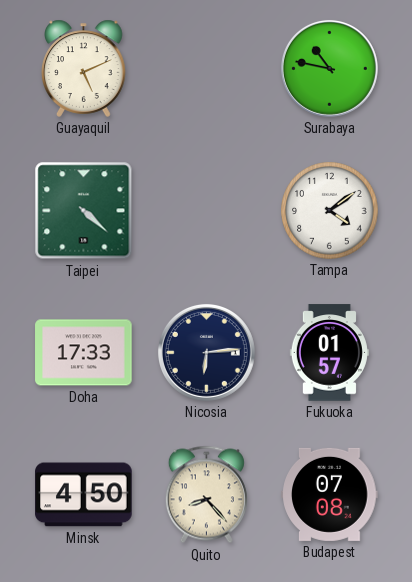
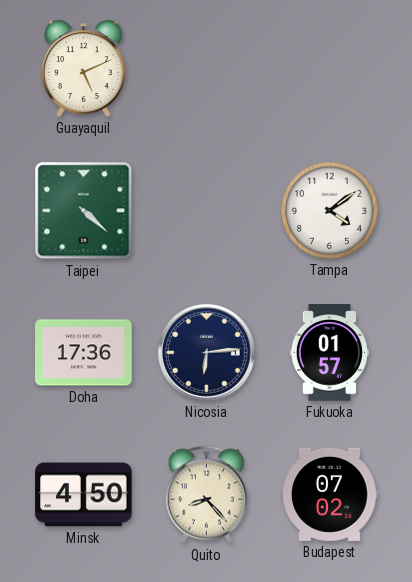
Surabaya: 10:47 -> none (329, 68)
Doha: 17:33 -> 17:36 (84, 353)
Budapest: 07:08 -> 07:02 (330, 494)
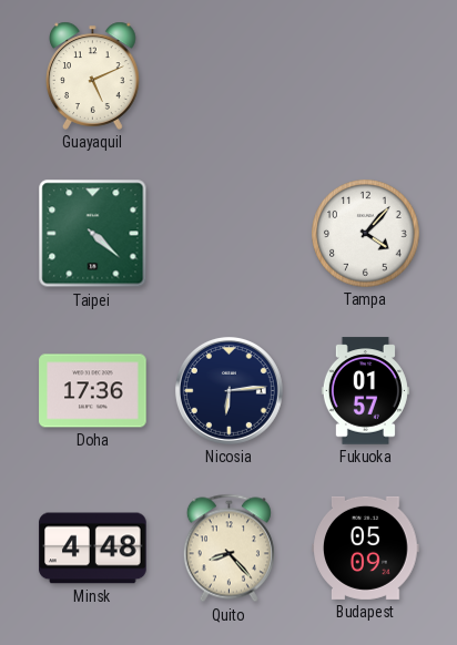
Tampa: 4:09 -> 4:07 (366, 234)
Minsk: 4:50 -> 4:48 (93, 549)
Budapest: 07:02 -> 05:09 (366, 547)
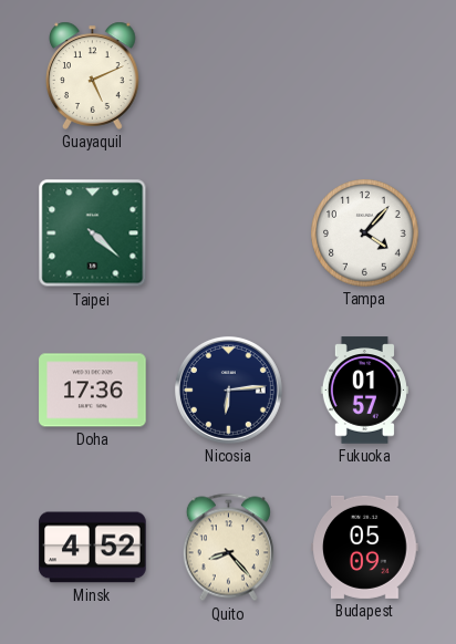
Minsk: 4:48 -> 4:52 (93, 548)
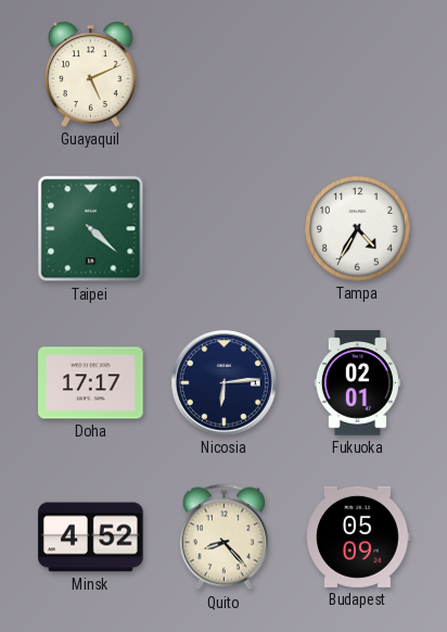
Tampa: 4:07 -> 4:35 (358, 229)
Doha: 17:36 -> 17:17 (91, 383)
Fukuoka: 01:57 -> 02:01 (357, 383)
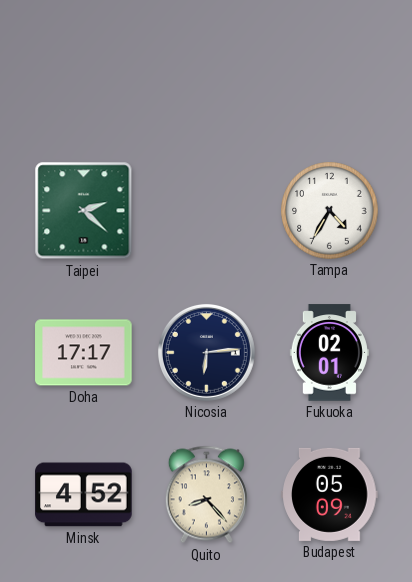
Guayaquil: 5:11 -> none (91, 74)
Taipei: 4:22 -> 2:22 (84, 211)
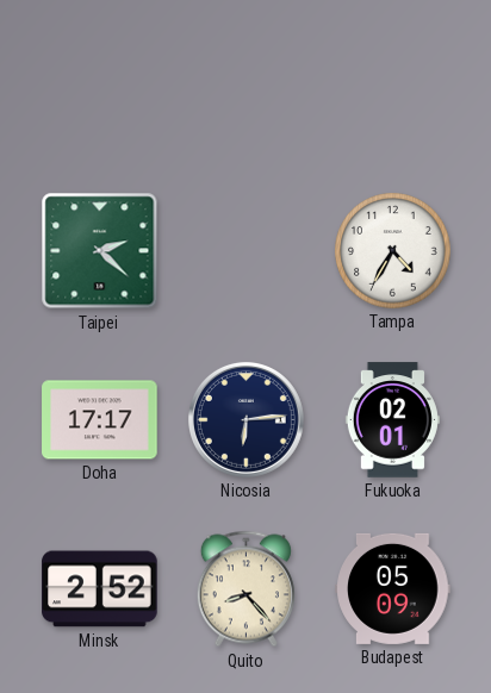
Minsk: 4:52 -> 2:52 (100, 589)
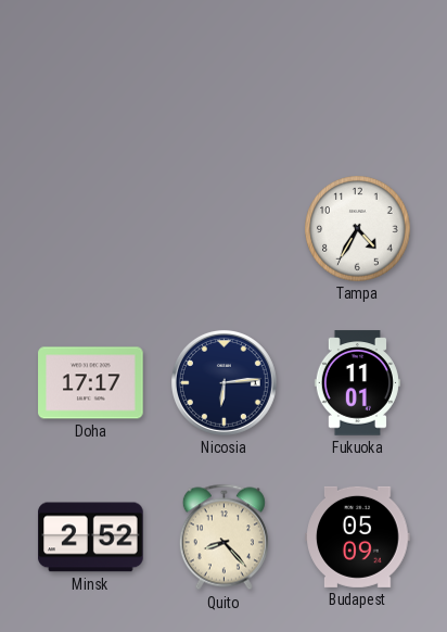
Taipei: 2:22 -> none (100, 251)
Fukuoka: 02:01 -> 11:01 (357, 383)
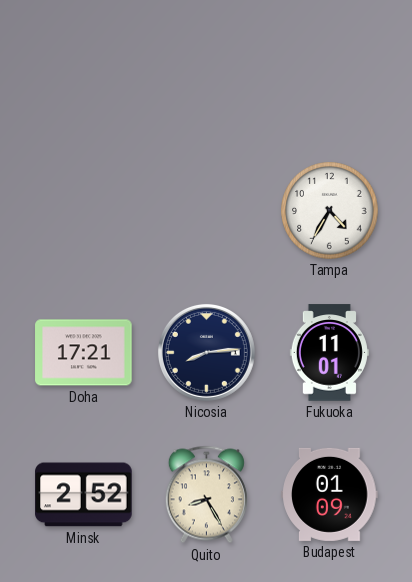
Doha: 17:17 -> 17:21 (84, 353)
Nicosia: 6:14 -> 8:14 (206, 352)
Quito: 8:23 -> 8:25 (206, 495)
Budapest: 05:09 -> 01:09 (330, 494)
